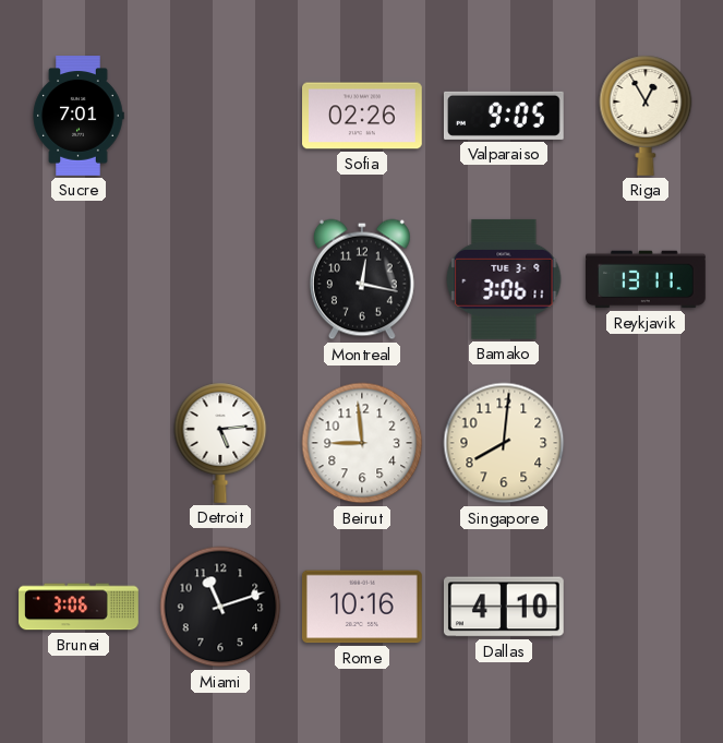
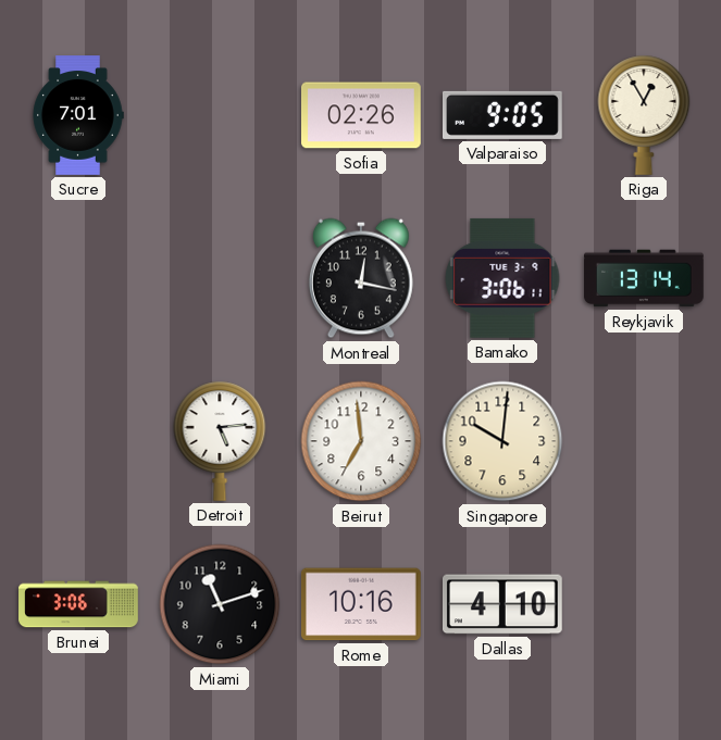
Reykjavik: 13:11 -> 13:14 (645, 278)
Beirut: 8:59 -> 6:59 (361, 441)
Singapore: 8:01 -> 10:01 (502, 441)
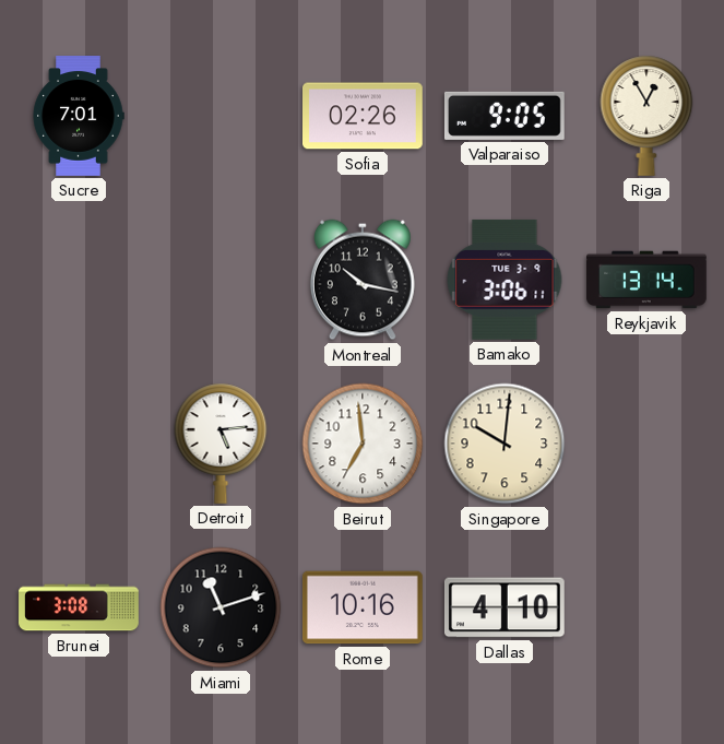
Montreal: 12:17 -> 10:17 (363, 280)
Brunei: 3:06 -> 3:08 (79, 607)
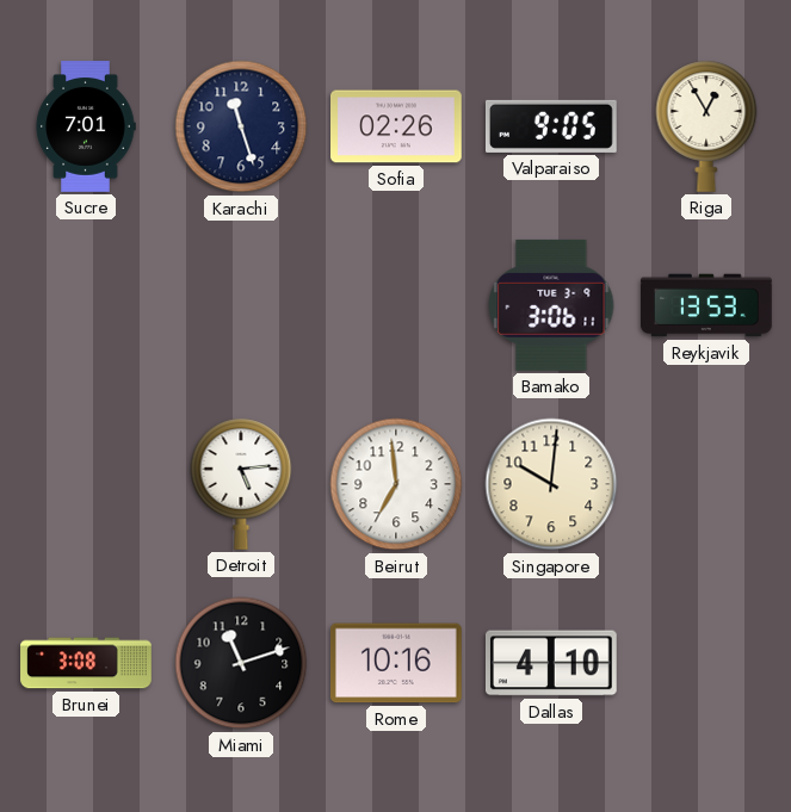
Karachi: none -> 11:27 (241, 126)
Montreal: 10:17 -> none (363, 280)
Reykjavik: 13:14 -> 13:53 (707, 305)
